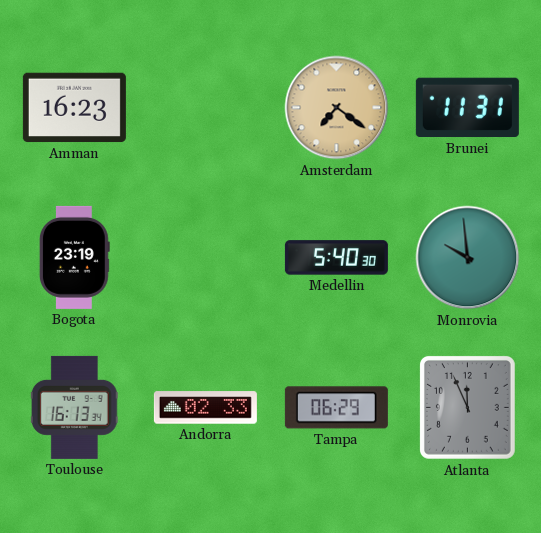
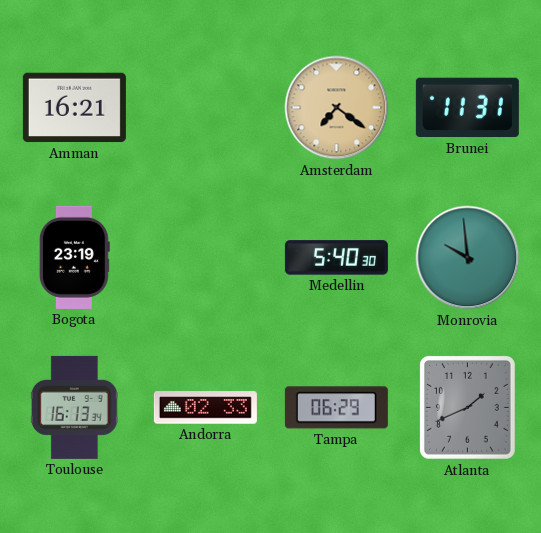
Amman: 16:23 -> 16:21 (74, 108)
Atlanta: 11:56 -> 1:41 (467, 407)
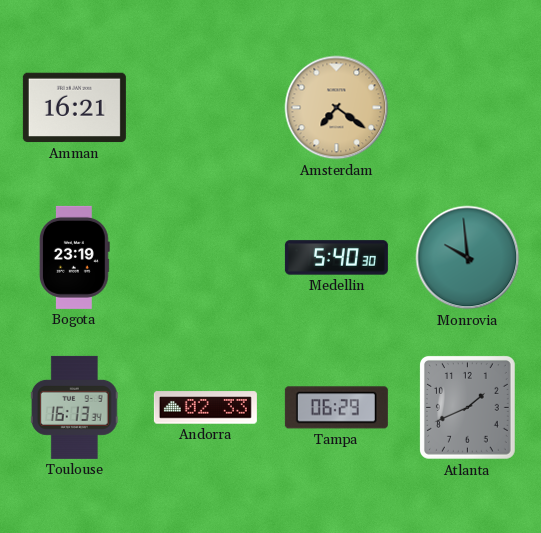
Brunei: 11:31 -> none (467, 108)
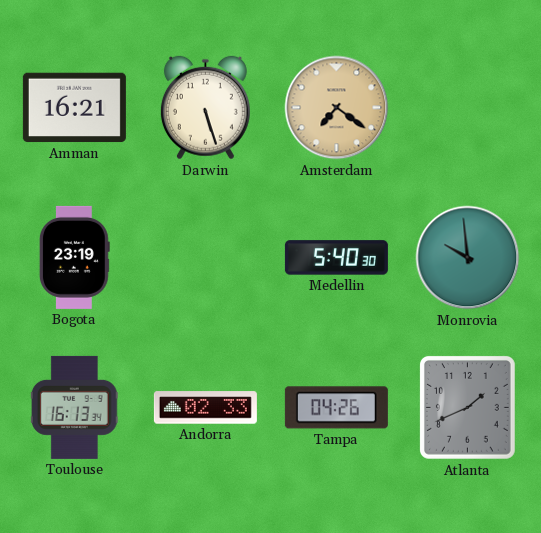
Darwin: none -> 5:27 (205, 108)
Tampa: 06:29 -> 04:26 (336, 408)
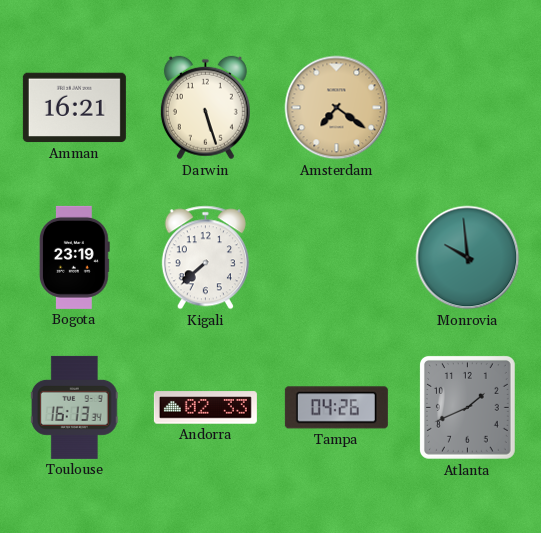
Kigali: none -> 7:38 (205, 258)
Medellin: 5:40 -> none (336, 258)
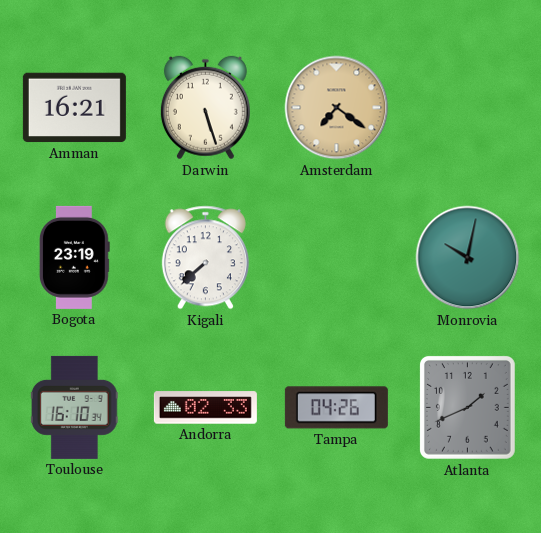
Monrovia: 9:59 -> 10:02 (468, 258)
Toulouse: 16:13 -> 16:10 (74, 407)
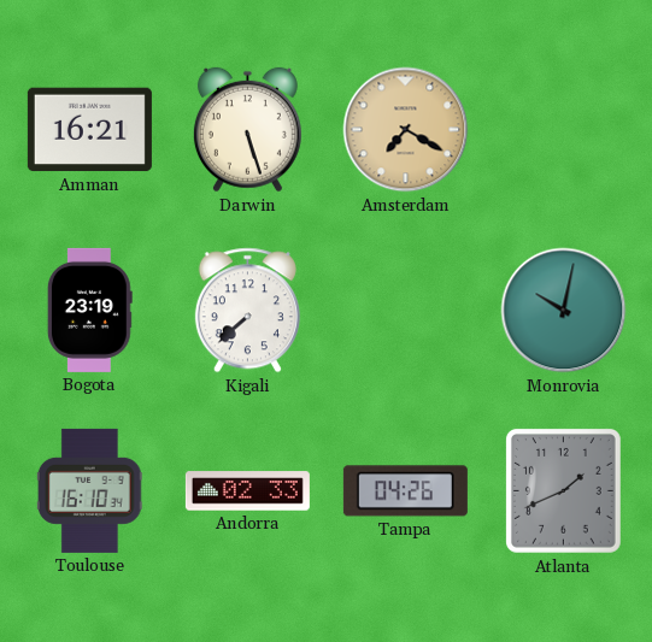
Amsterdam: 7:21 -> 7:20 (406, 130)
